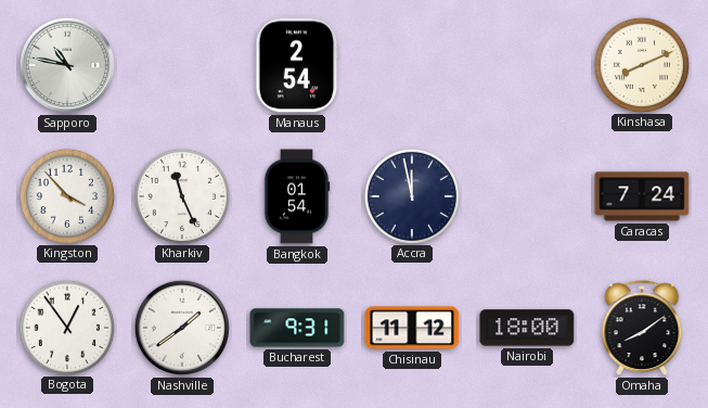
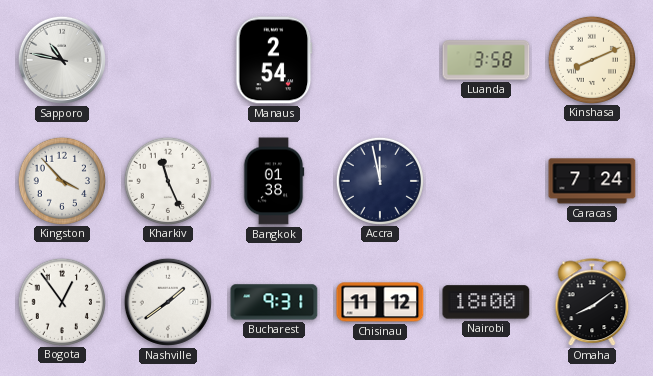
Luanda: none -> 3:58 (486, 60)
Bangkok: 01:54 -> 01:38 (274, 181)
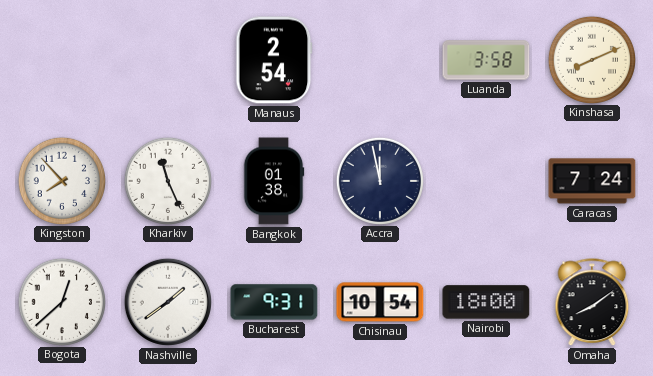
Sapporo: 10:47 -> none (62, 60)
Kingston: 3:53 -> 7:53 (61, 180)
Bogota: 12:54 -> 12:38 (61, 301)
Chisinau: 11:12 -> 10:54 (380, 302)
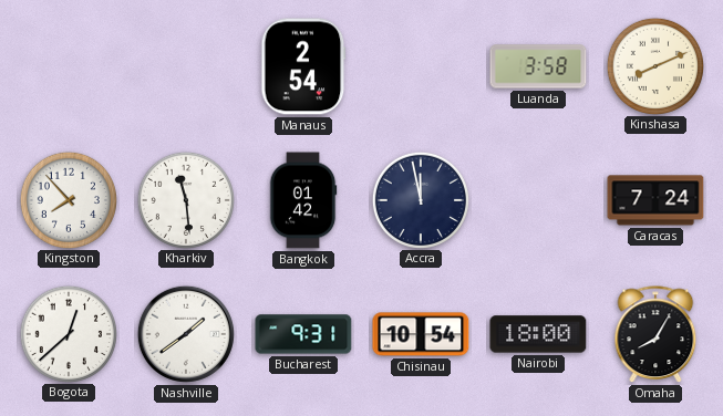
Kharkiv: 11:26 -> 11:29 (185, 199)
Bangkok: 01:38 -> 01:42 (303, 200)
Omaha: 8:09 -> 8:05 (655, 335)
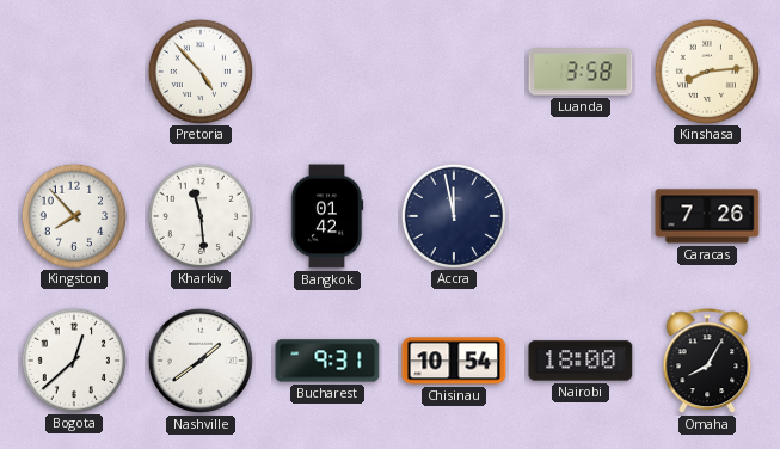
Pretoria: none -> 4:53 (199, 70)
Manaus: 2:54 -> none (303, 66)
Kinshasa: 8:11 -> 8:14 (706, 70)
Caracas: 7:24 -> 7:26 (707, 216)
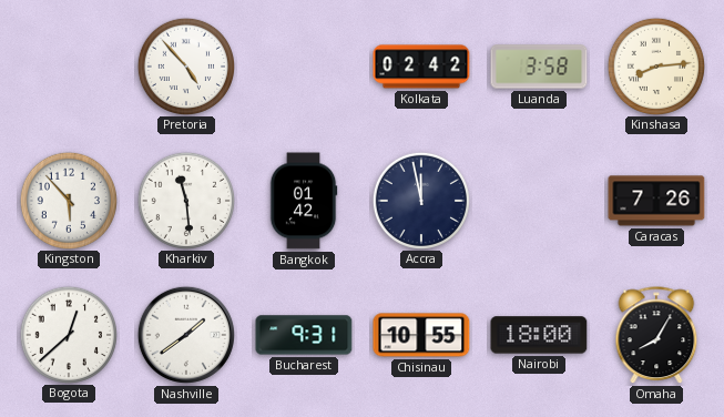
Kolkata: none -> 02:42 (421, 67)
Kingston: 7:53 -> 5:53 (68, 200)
Chisinau: 10:54 -> 10:55 (421, 335)
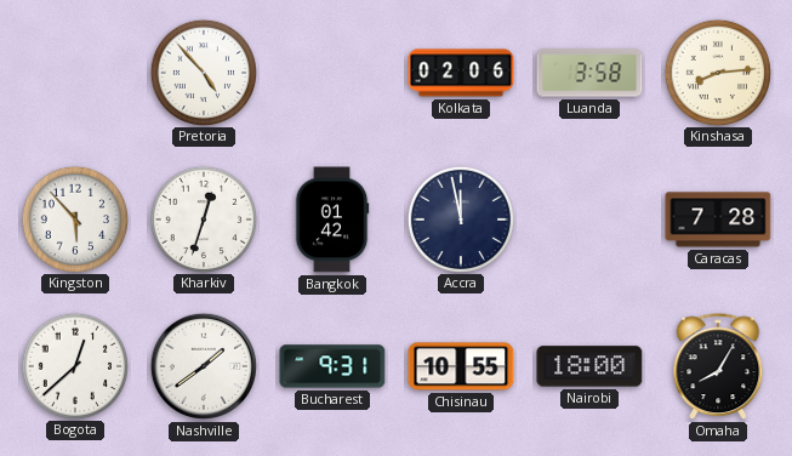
Kolkata: 02:42 -> 02:06 (461, 73)
Kharkiv: 11:29 -> 12:33 (203, 218)
Caracas: 7:26 -> 7:28 (718, 220)
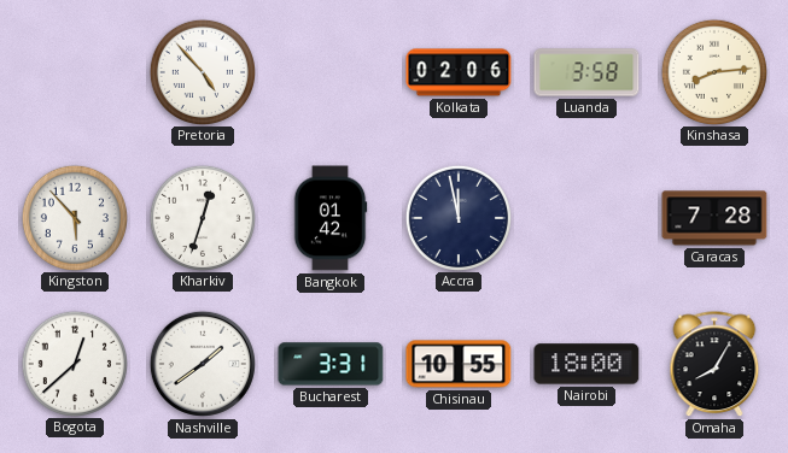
Bucharest: 9:31 -> 3:31 (331, 364)
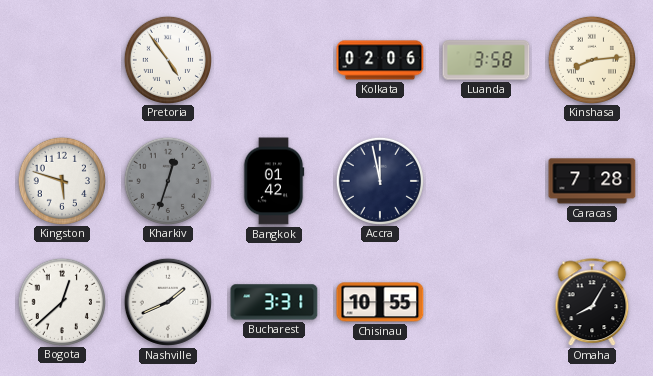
Pretoria: 4:53 -> 4:54 (167, 59)
Kingston: 5:53 -> 5:48 (61, 180)
Kharkiv dial: white -> grey (167, 180)
Nashville: 1:39 -> 1:41 (168, 302)
Nairobi: 18:00 -> none (586, 364)
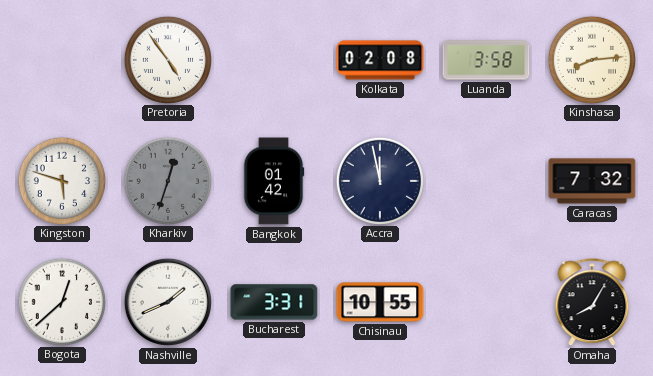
Kolkata: 02:06 -> 02:08 (380, 60)
Caracas: 7:28 -> 7:32 (592, 181)
